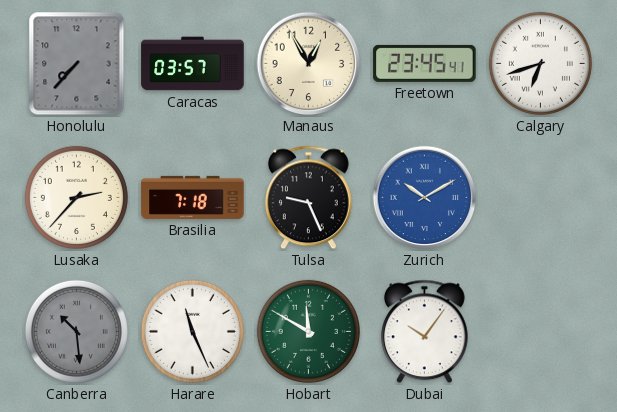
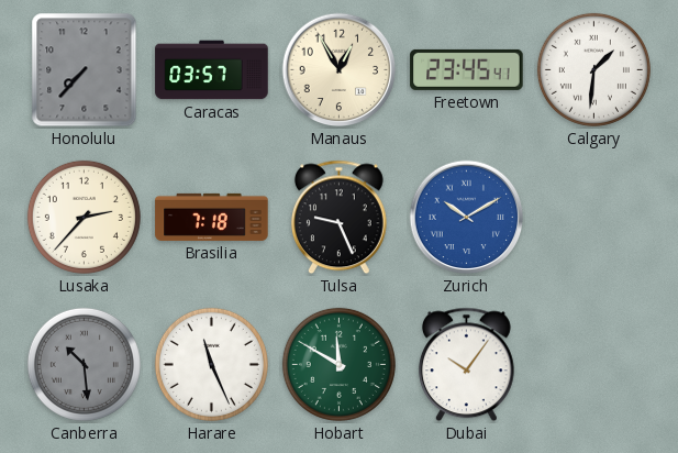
Calgary: 6:42 -> 1:31 (593, 69)
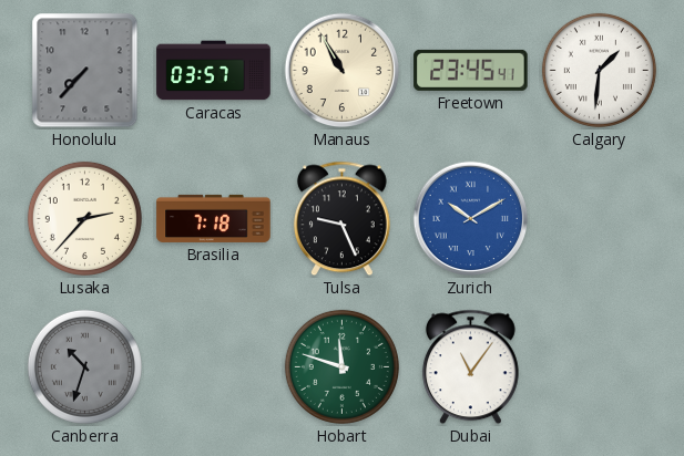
Manaus: 12:55 -> 10:55 (343, 71)
Canberra: 10:29 -> 10:33 (84, 366)
Harare: 11:26 -> none (211, 364)
Hobart: 11:50 -> 11:48 (341, 366)
Dubai: 10:06 -> 11:06 (470, 367)
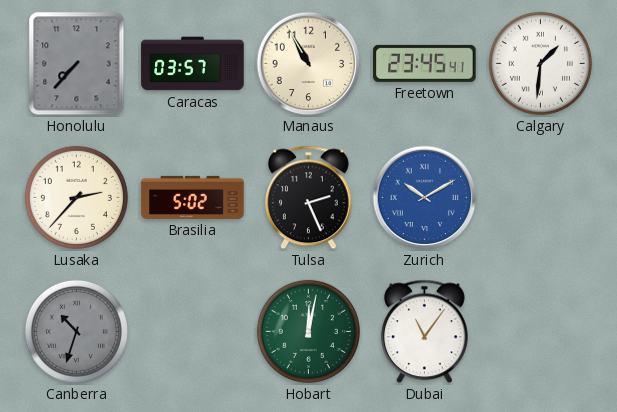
Brasilia: 7:18 -> 5:02 (193, 197)
Tulsa: 9:26 -> 2:26 (308, 198)
Hobart: 11:48 -> 12:02 (308, 331)
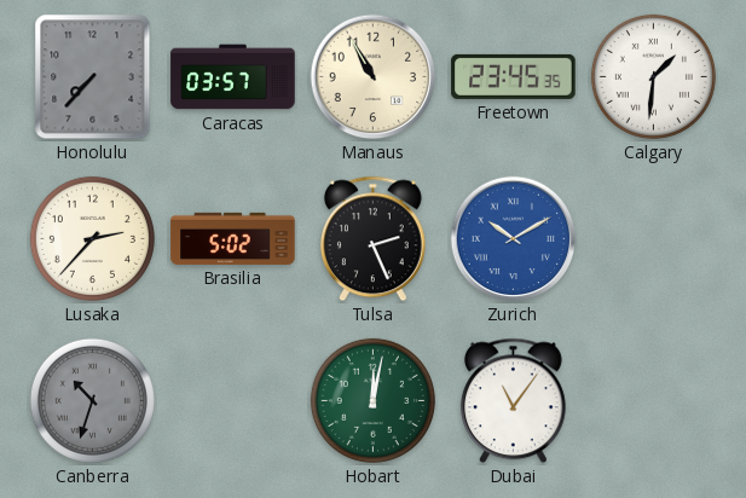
Freetown: 23:45:41 -> 23:45:35 (514, 76)
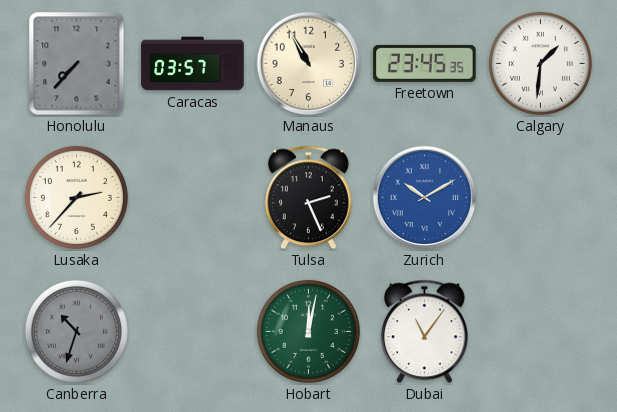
Brasilia: 5:02 -> none (233, 238)
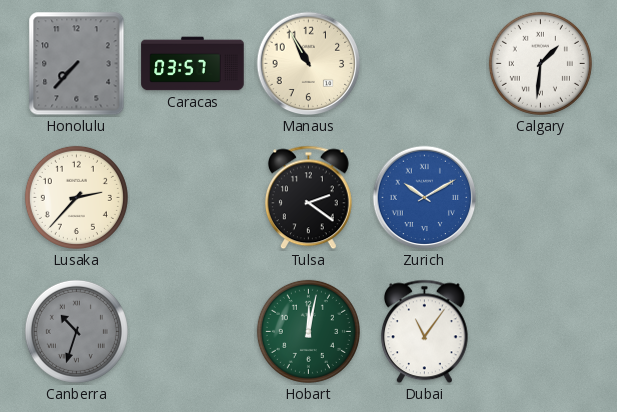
Freetown: 23:45 -> none (425, 63)
Tulsa: 2:26 -> 2:21 (308, 198)
